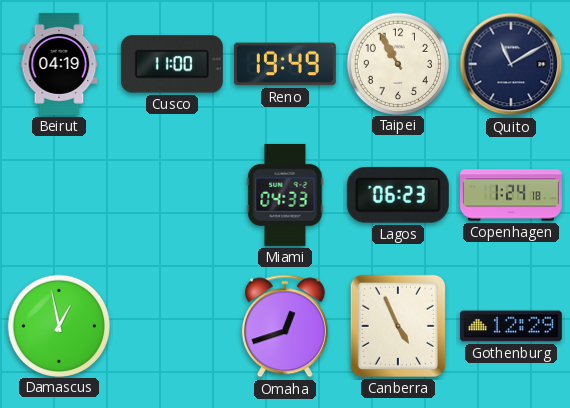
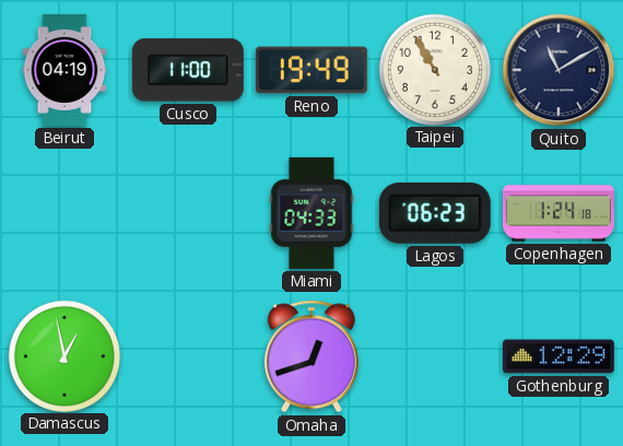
Canberra: 4:56 -> none (398, 326)
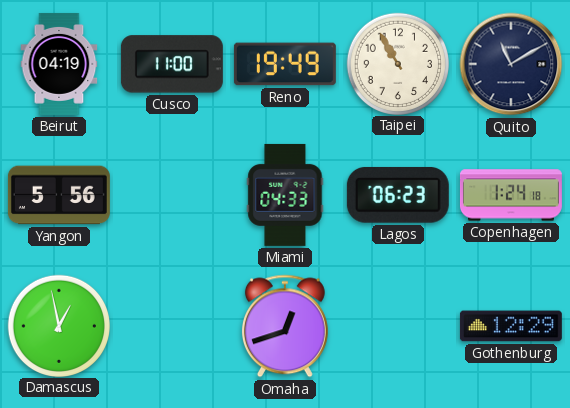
Yangon: none -> 5:56 (59, 195)
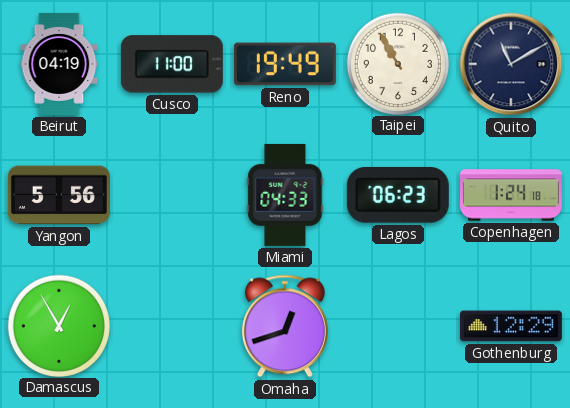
Damascus: 12:58 -> 12:55 (58, 325)
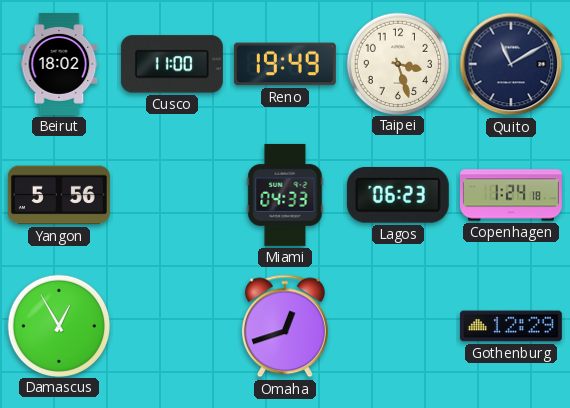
Beirut: 04:19 -> 18:02 (59, 64)
Taipei: 10:55 -> 3:27 (397, 63)
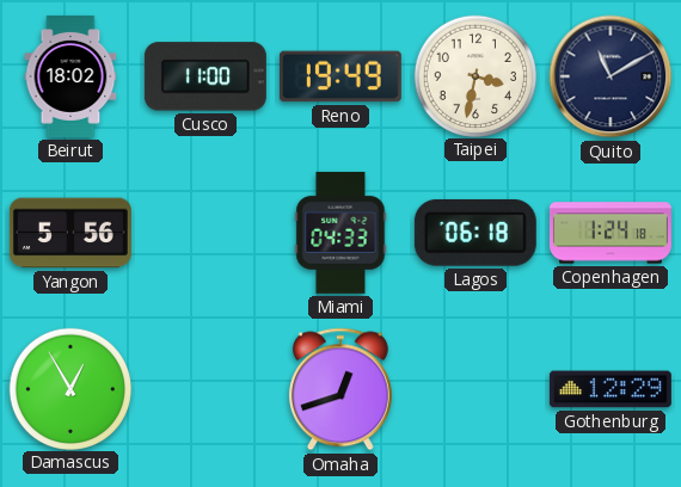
Taipei: 3:27 -> 3:32 (474, 75)
Lagos: 06:23 -> 06:18 (476, 233)
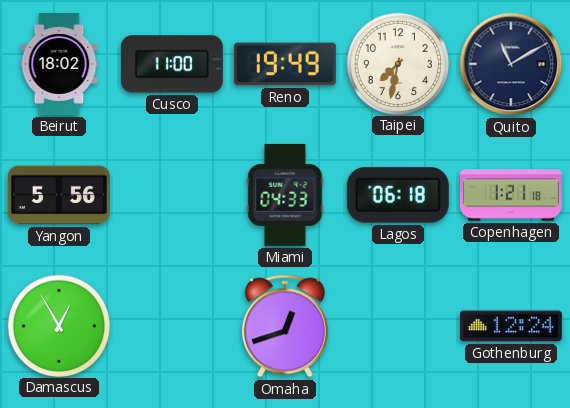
Taipei: 3:32 -> 7:32 (397, 63)
Copenhagen: 1:24 -> 1:21 (511, 195)
Gothenburg: 12:29 -> 12:24 (511, 326)
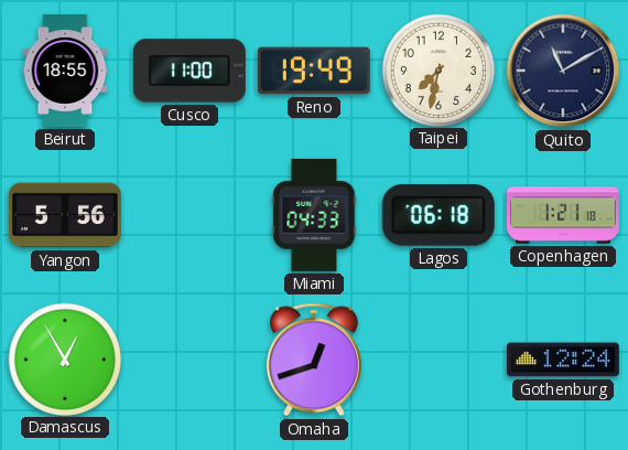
Beirut: 18:02 -> 18:55 (65, 71)
